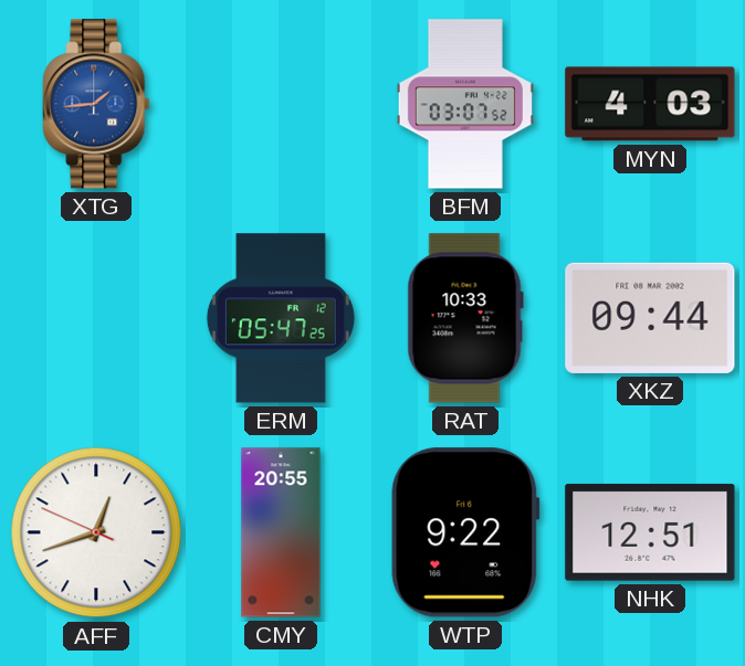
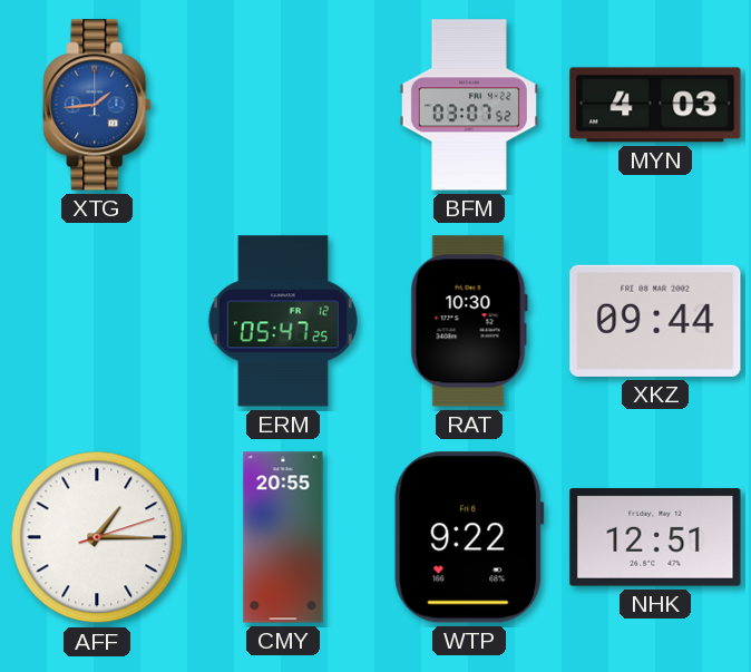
RAT: 10:33 -> 10:30 (469, 321)
AFF: 12:41 -> 1:15 (97, 537)
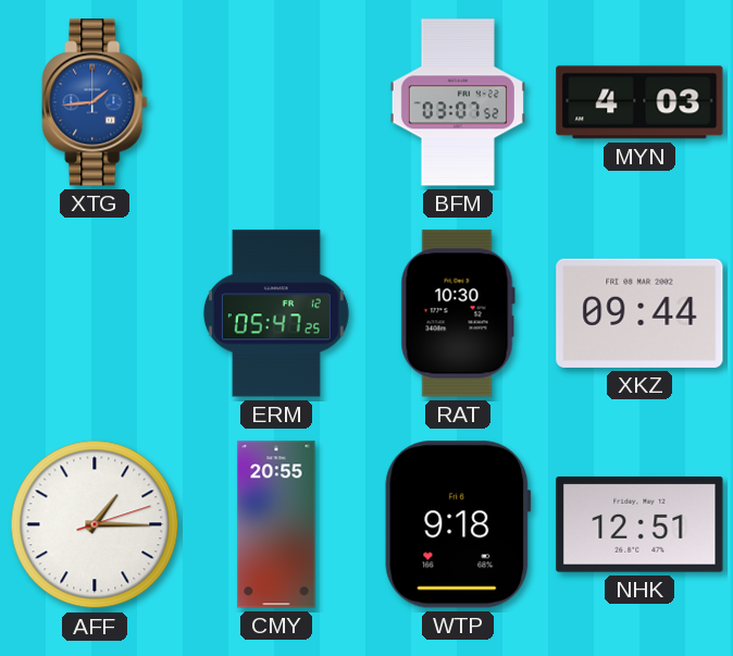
WTP: 9:22 -> 9:18 (458, 524)
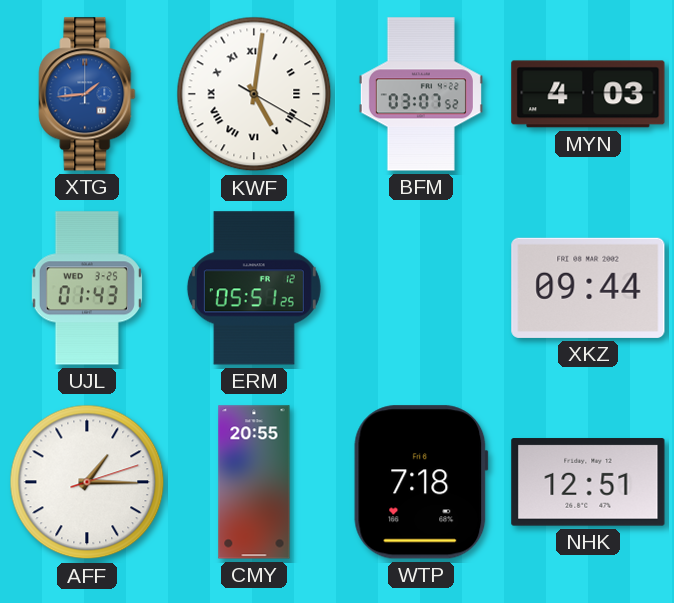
KWF: none -> 5:01 (254, 94)
UJL: none -> 01:43 (87, 288)
ERM: 05:47 -> 05:51 (254, 288)
RAT: 10:30 -> none (458, 313)
WTP: 9:18 -> 7:18 (421, 482)
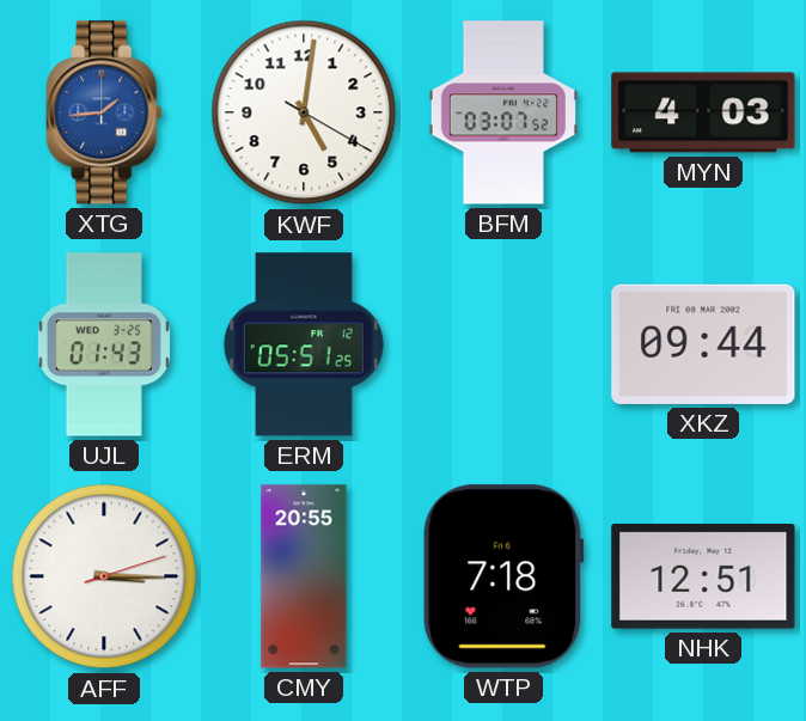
KWF numerals: Roman -> Arabic (304, 112)
AFF: 1:15 -> 3:15 (104, 576)
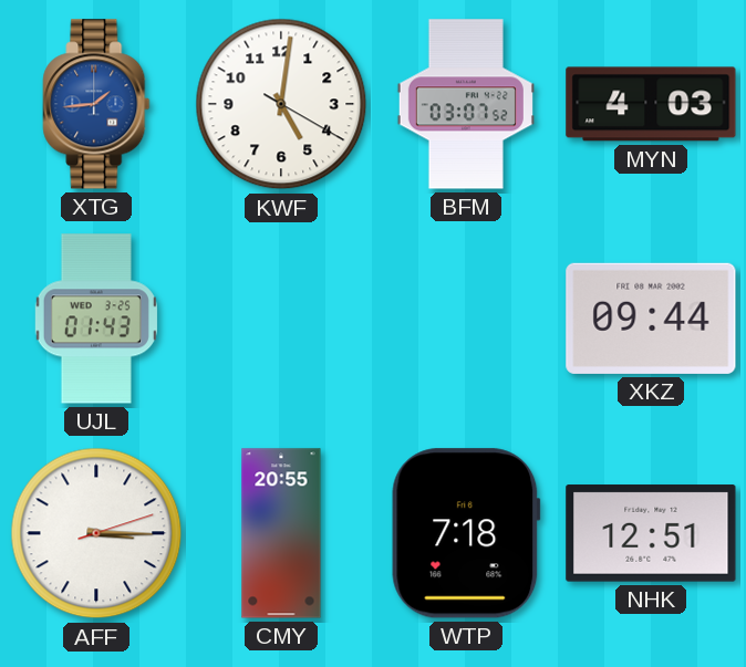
ERM: 05:51 -> none (304, 344)
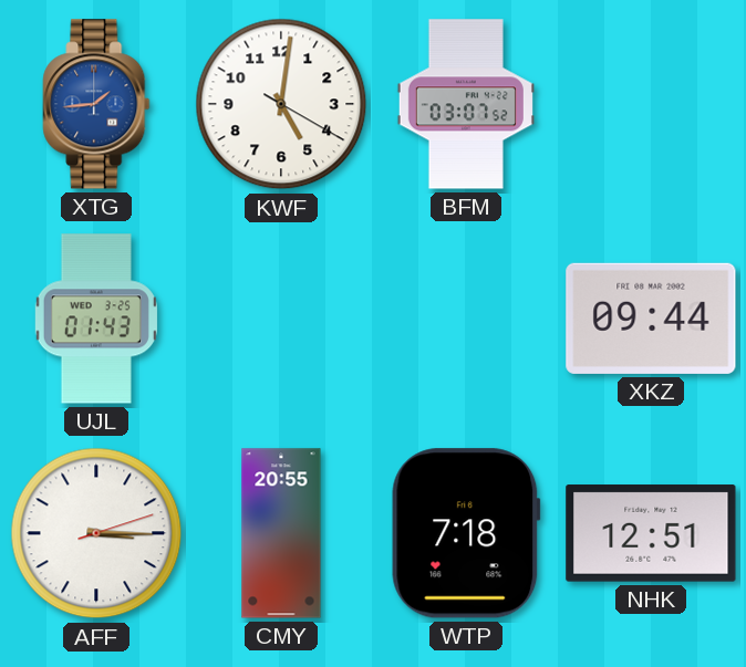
MYN: 4:03 -> none (651, 104)
